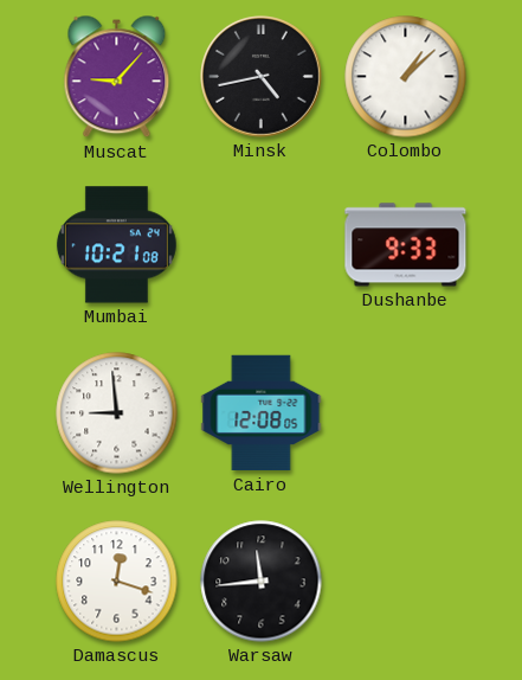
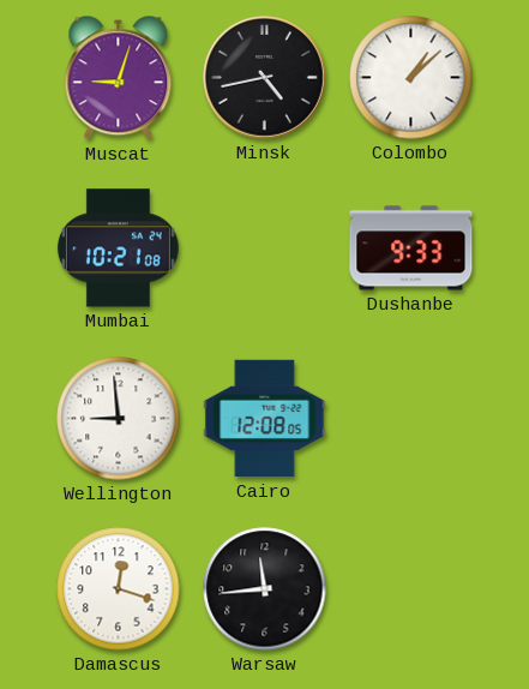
Muscat: 9:07 -> 9:03 (119, 78)
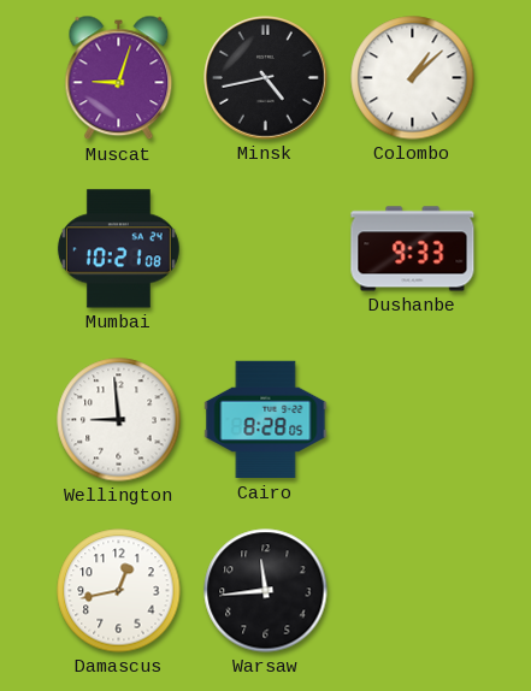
Cairo: 12:08 -> 8:28 (266, 420)
Damascus: 12:18 -> 12:43 (119, 591)
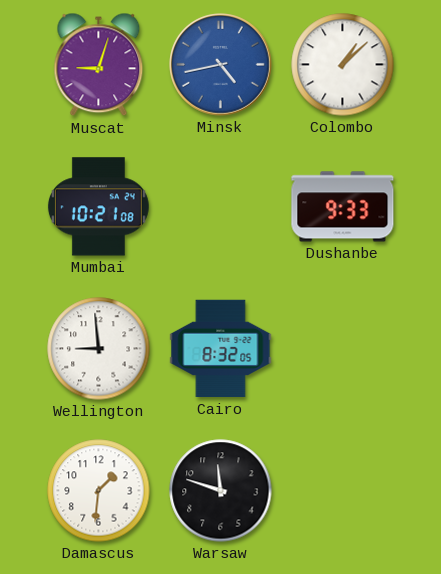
Minsk dial: black -> blue (221, 65)
Cairo: 8:28 -> 8:32 (221, 349)
Damascus: 12:43 -> 1:31 (99, 491)
Warsaw: 11:44 -> 11:48 (221, 491)
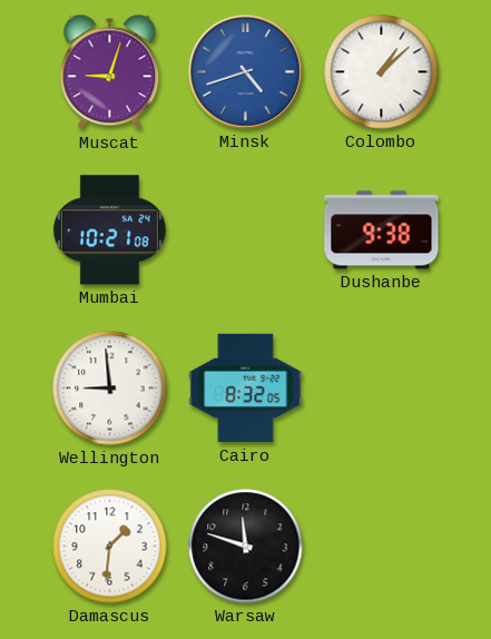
Minsk: 4:43 -> 4:42 (246, 72)
Dushanbe: 9:33 -> 9:38 (382, 230)
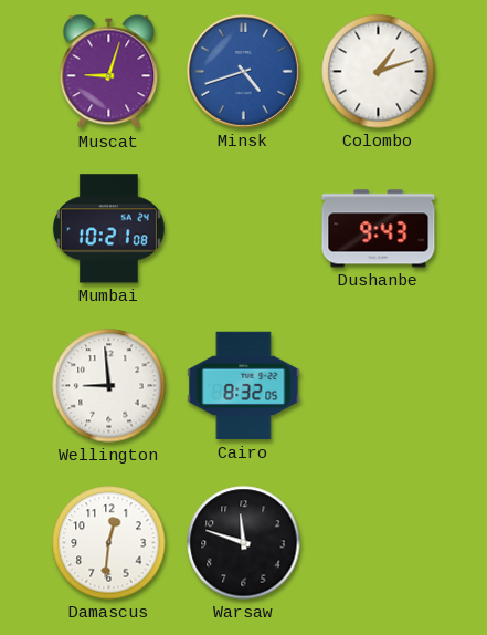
Colombo: 1:08 -> 1:12 (379, 72)
Dushanbe: 9:38 -> 9:43 (379, 229)
Damascus: 1:31 -> 12:31 (109, 543)
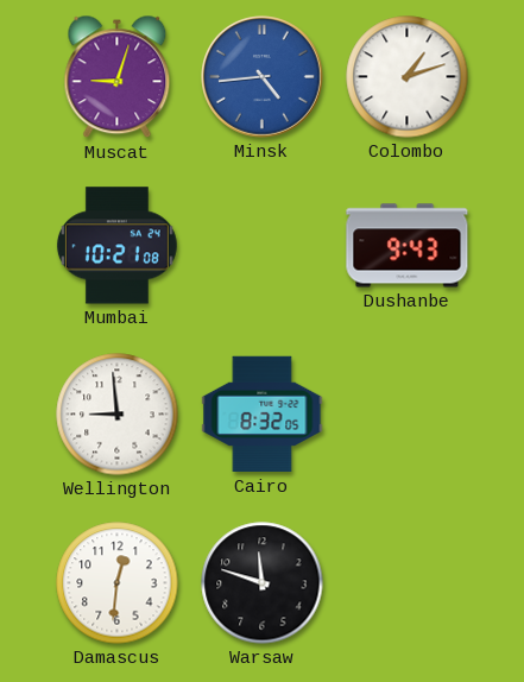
Minsk: 4:42 -> 4:44 (263, 77)
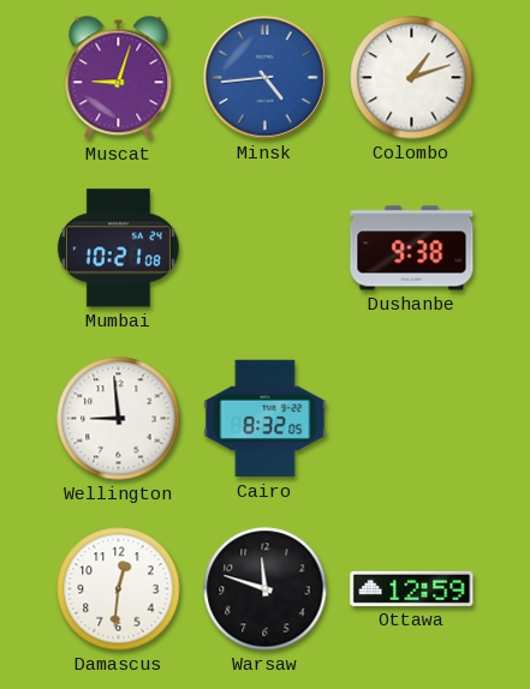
Dushanbe: 9:43 -> 9:38 (412, 248)
Ottawa: none -> 12:59 (412, 588)
